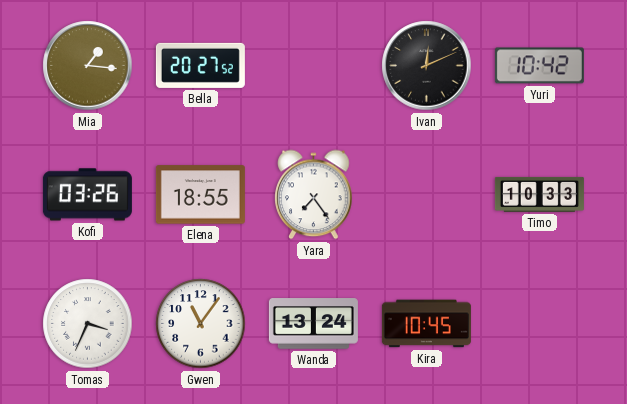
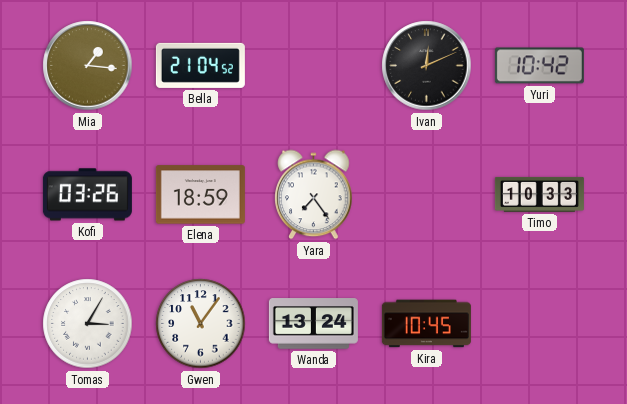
Bella: 20:27 -> 21:04 (200, 65)
Elena: 18:55 -> 18:59 (200, 195)
Tomas: 3:34 -> 3:05 (88, 324)
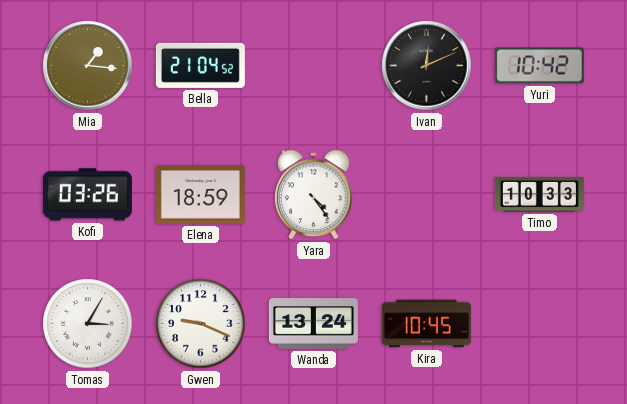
Yara: 7:24 -> 4:24 (314, 195)
Gwen: 11:06 -> 9:19 (201, 324)
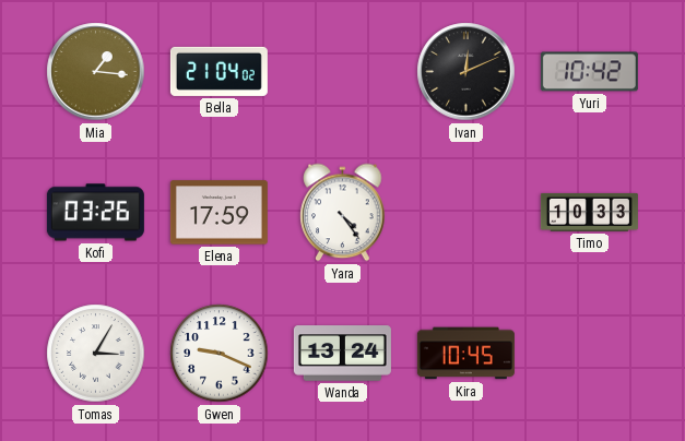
Bella: 21:04:52 -> 21:04:02 (219, 71)
Elena: 18:59 -> 17:59 (219, 213)
